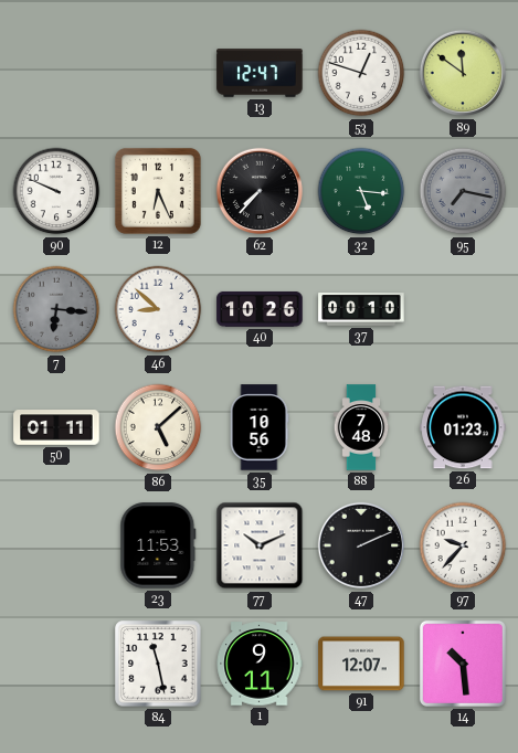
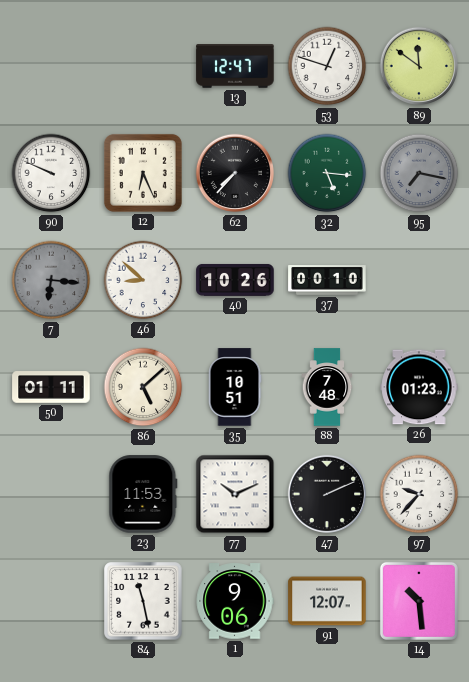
35: 10:56 -> 10:51 (235, 387)
1: 9:11 -> 9:06 (235, 601)
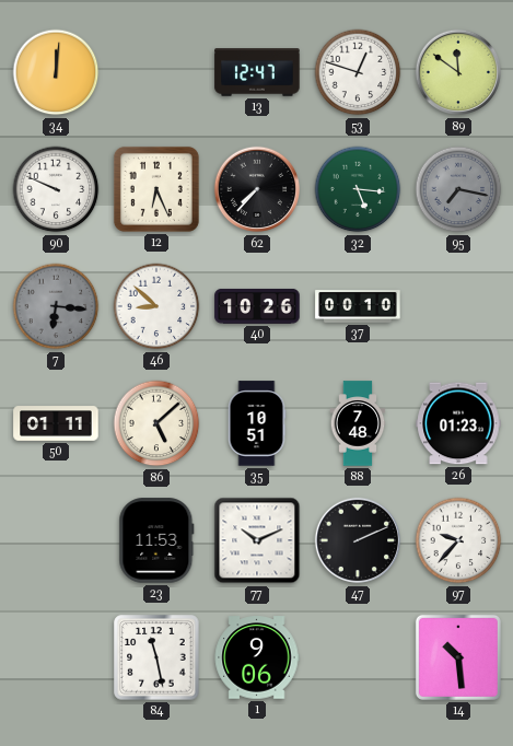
34: none -> 12:01 (56, 72)
91: 12:07 -> none (327, 601)
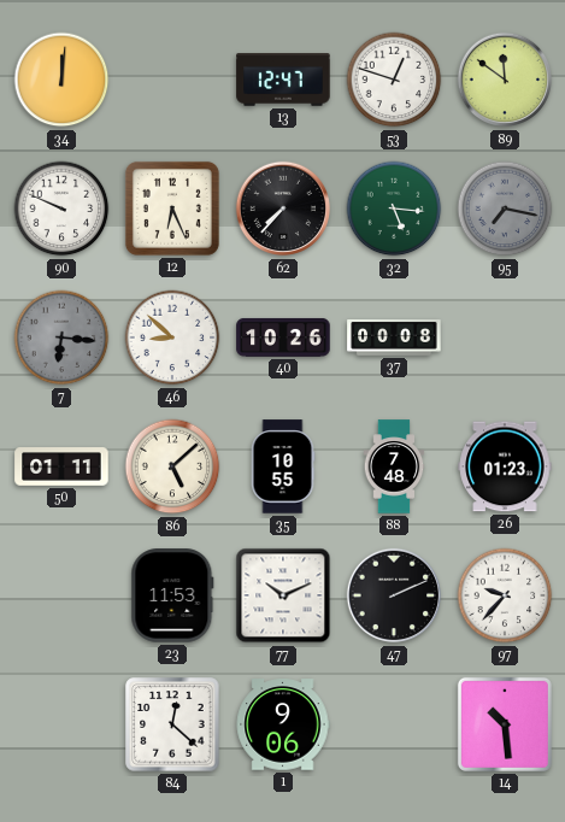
37: 00:10 -> 00:08 (394, 339)
35: 10:51 -> 10:55 (283, 466)
84: 11:28 -> 12:22 (172, 724)
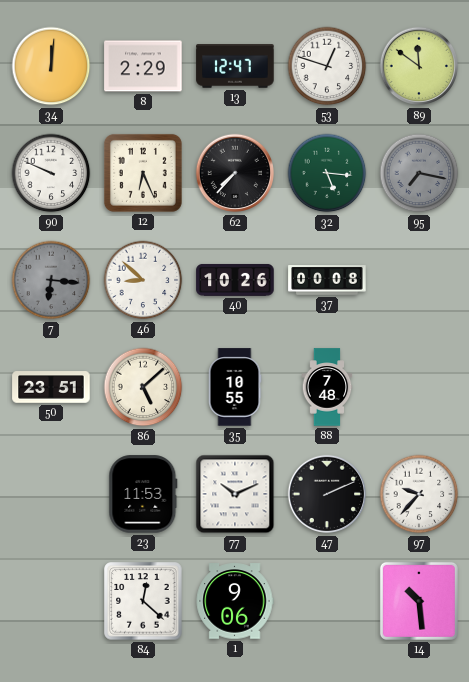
8: none -> 2:29 (143, 66)
50: 01:11 -> 23:51 (51, 387)
26: 01:23 -> none (505, 466)
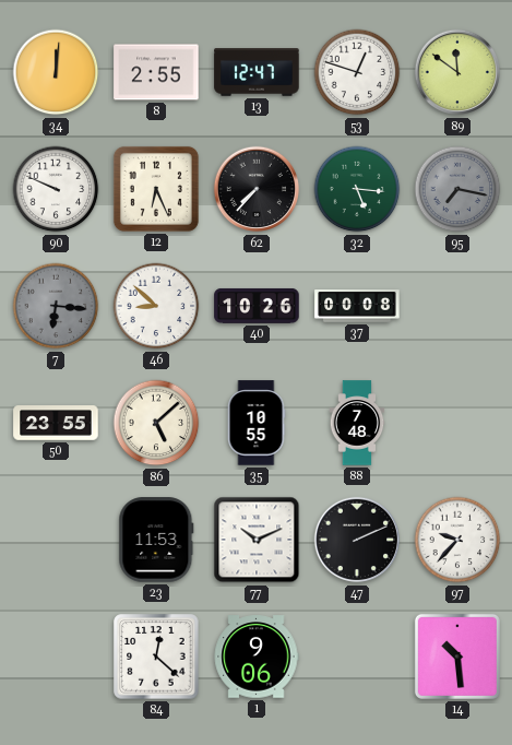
8: 2:29 -> 2:55 (156, 72)
50: 23:51 -> 23:55 (56, 423)
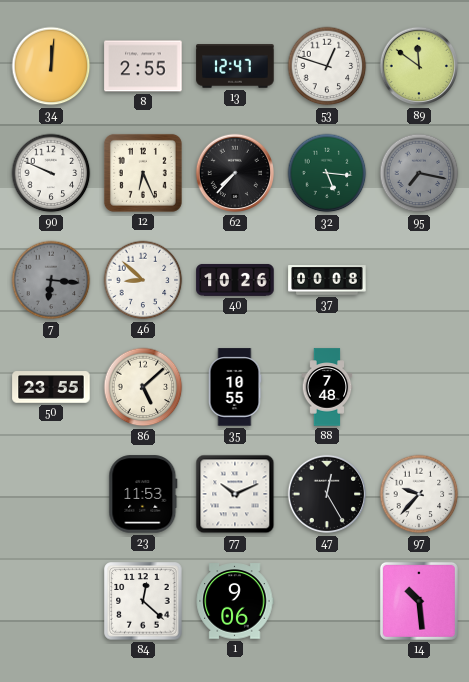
47: 2:11 -> 12:25 (327, 494)
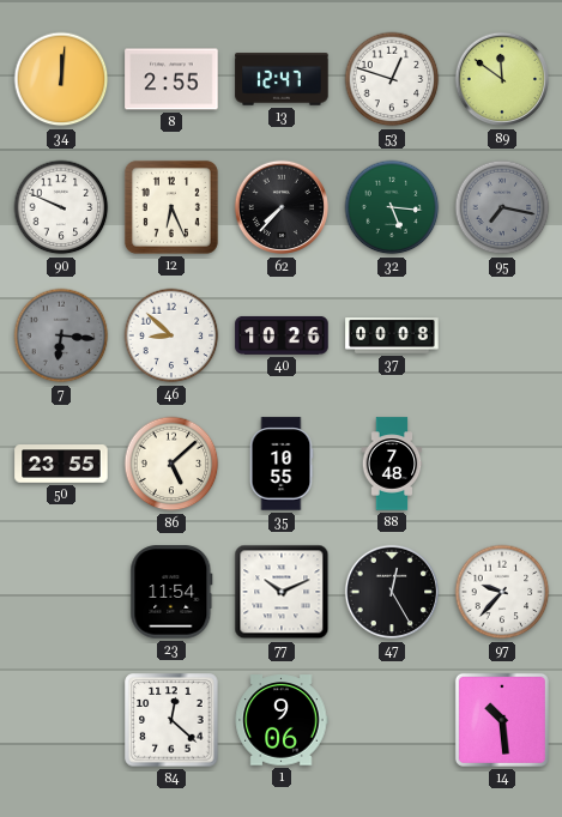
23: 11:53 -> 11:54 (171, 592)
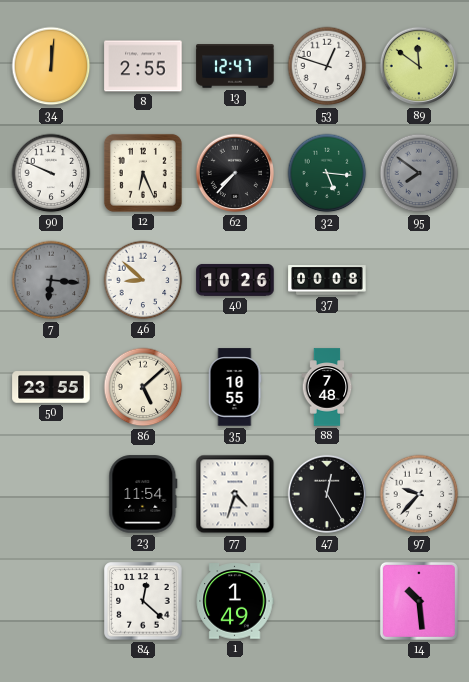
95: 7:17 -> 7:51 (419, 173)
77: 10:11 -> 4:33 (235, 494)
1: 9:06 -> 1:49 (235, 601)
